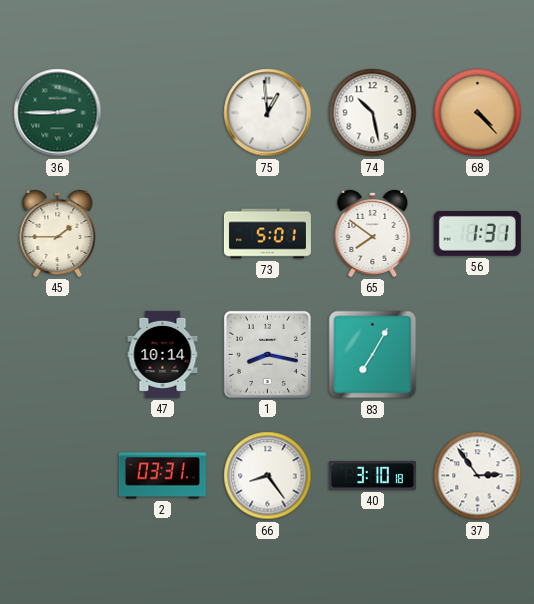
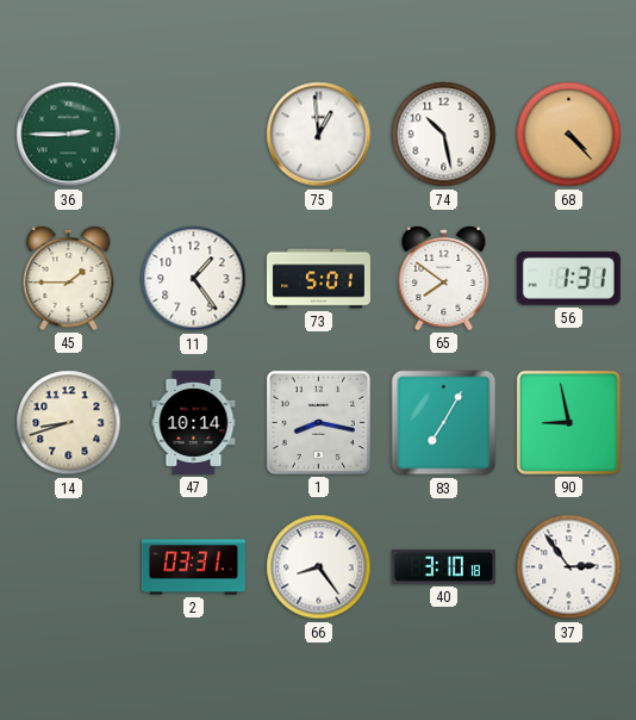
11: none -> 1:24 (194, 279)
14: none -> 8:42 (69, 423)
90: none -> 8:58 (568, 422)
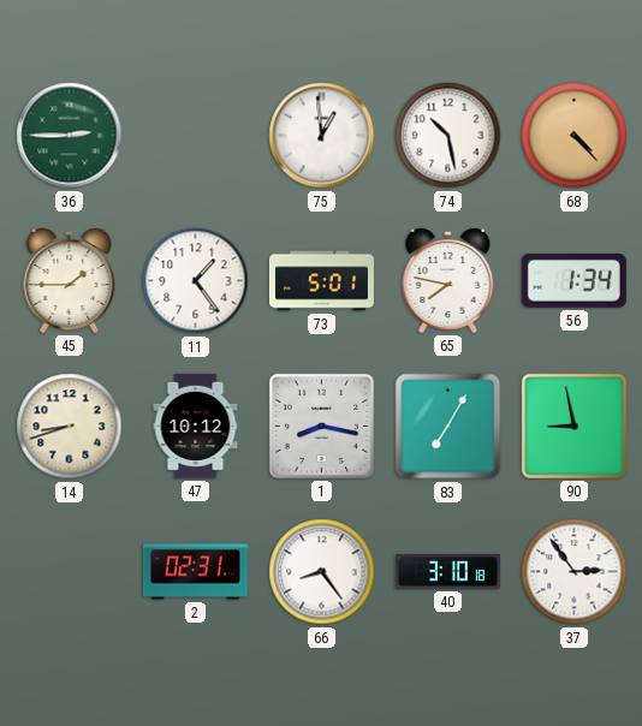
65: 7:51 -> 7:47 (448, 280)
56: 1:31 -> 1:34 (573, 280)
47: 10:14 -> 10:12 (196, 426)
2: 03:31 -> 02:31 (195, 572)
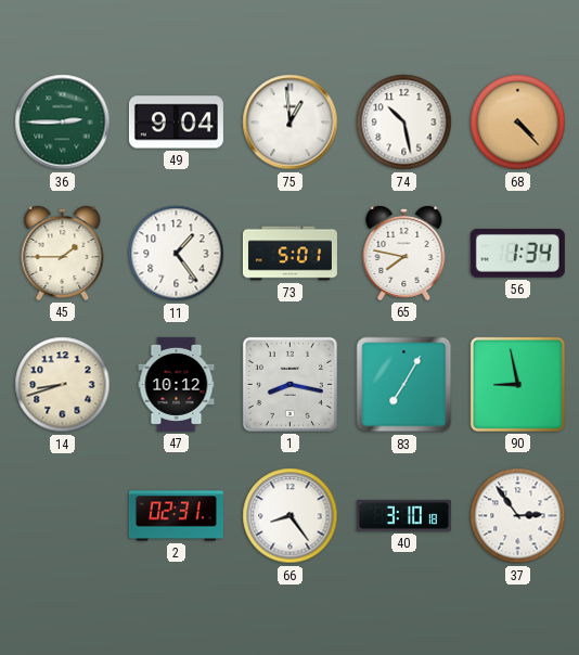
49: none -> 9:04 (176, 123)
